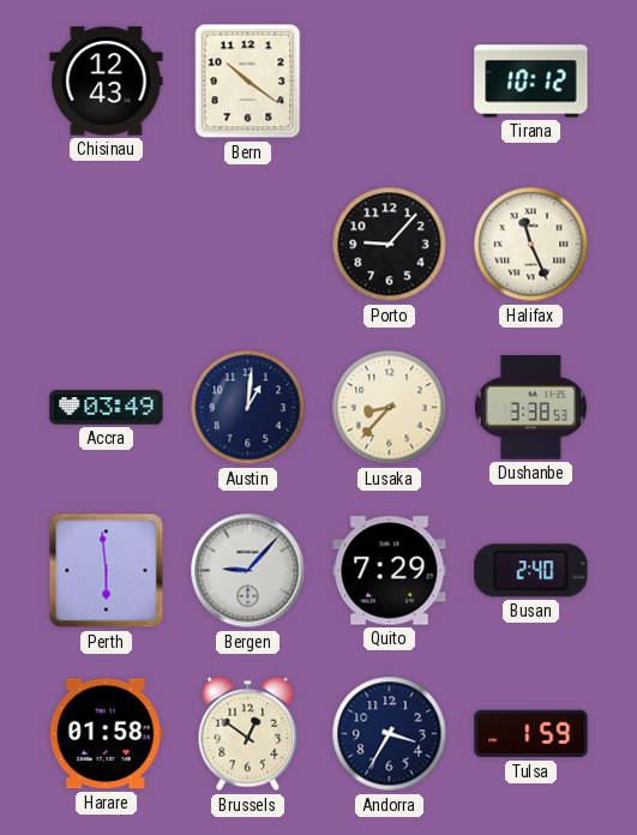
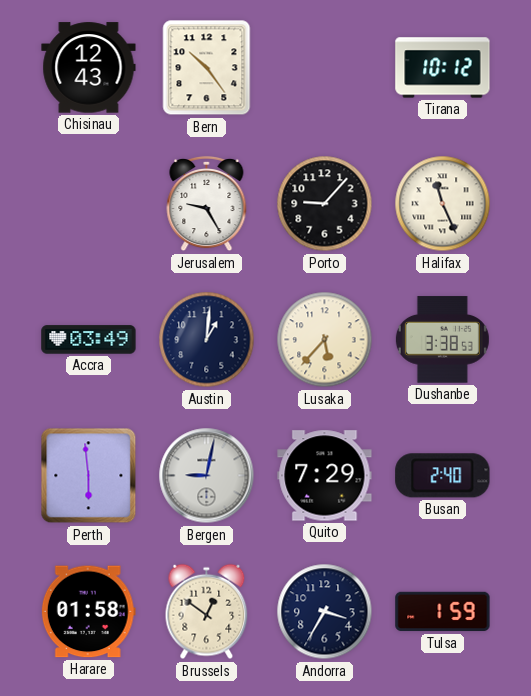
Bern: 10:21 -> 10:24 (207, 68)
Jerusalem: none -> 9:25 (207, 204)
Lusaka: 8:37 -> 5:37 (325, 340)
Bergen: 9:07 -> 9:02 (207, 476)
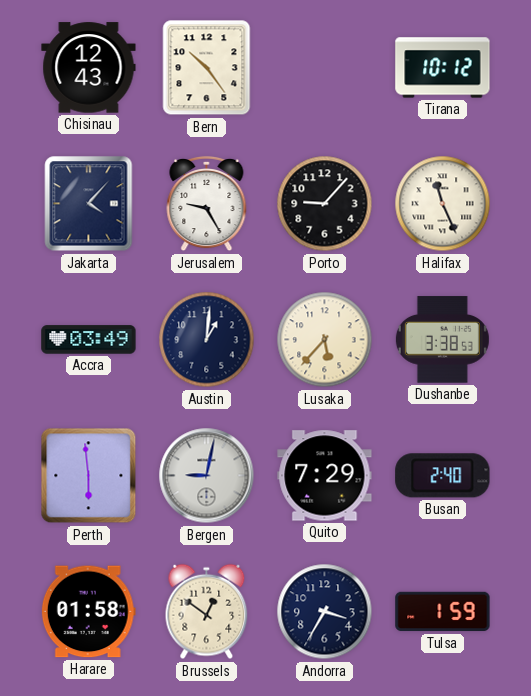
Jakarta: none -> 4:07 (89, 204)
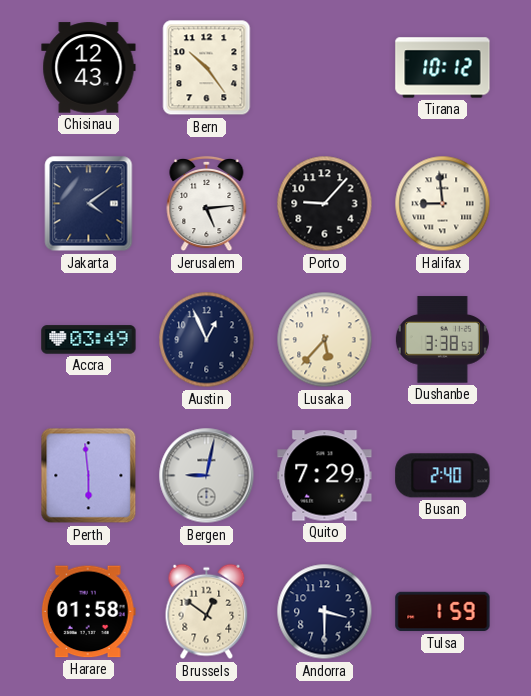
Jakarta: 4:07 -> 4:09 (89, 204)
Jerusalem: 9:25 -> 5:14 (207, 204)
Halifax: 11:26 -> 8:59 (443, 204)
Austin: 1:01 -> 12:56 (207, 340)
Andorra: 3:35 -> 3:30 (325, 612)
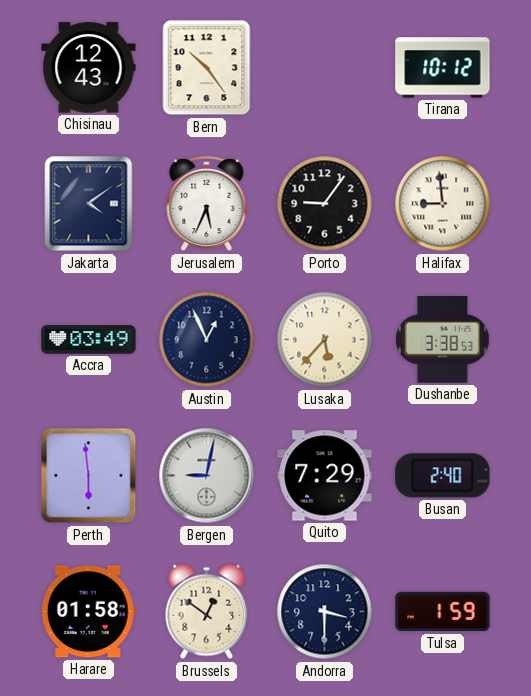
Jerusalem: 5:14 -> 5:34 (207, 204)
Porto: 9:07 -> 9:06 (325, 204)
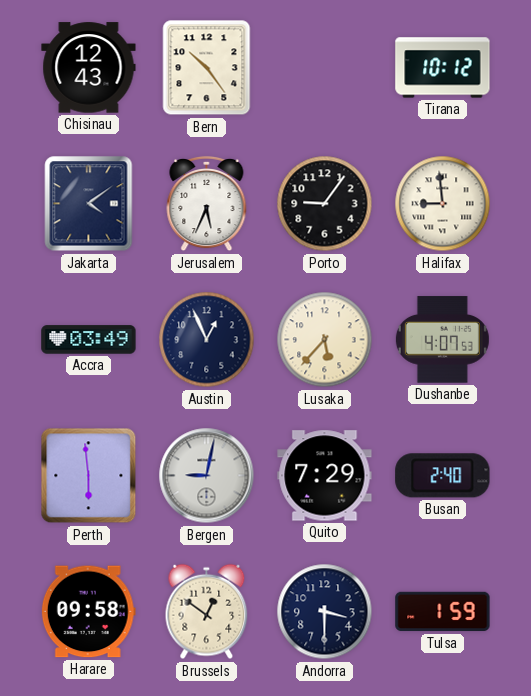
Dushanbe: 3:38 -> 4:07 (442, 340)
Harare: 01:58 -> 09:58 (88, 612)
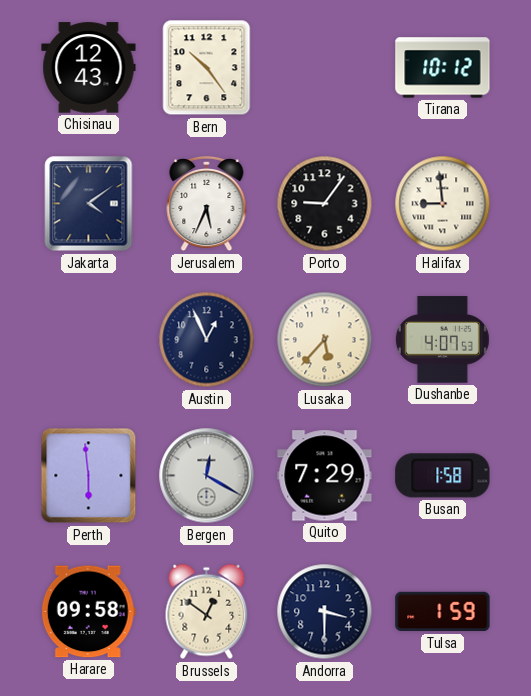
Accra: 03:49 -> none (89, 340)
Bergen: 9:02 -> 12:20 (207, 476)
Busan: 2:40 -> 1:58 (443, 476)
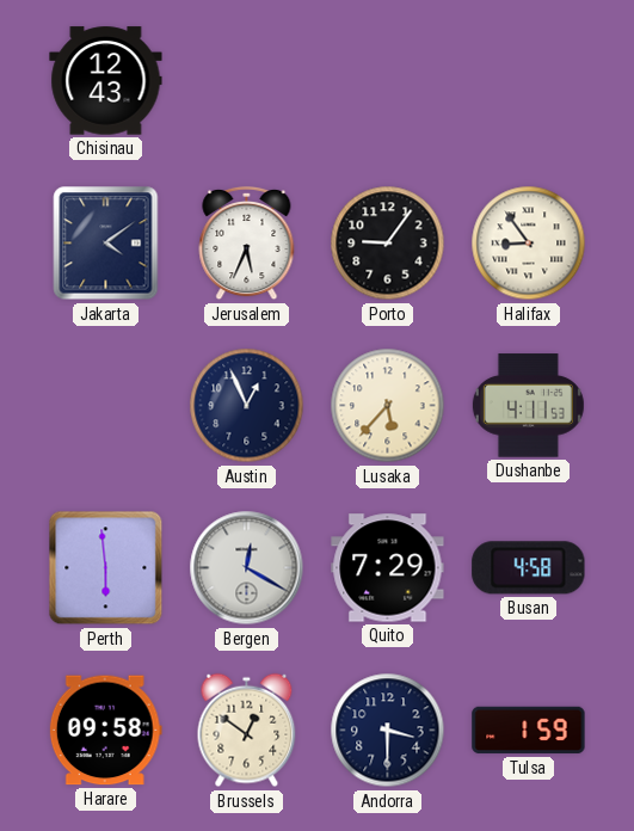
Bern: 10:24 -> none (207, 68)
Tirana: 10:12 -> none (443, 68)
Halifax: 8:59 -> 8:54 (529, 244)
Dushanbe: 4:07 -> 4:11 (528, 406)
Busan: 1:58 -> 4:58 (529, 568)
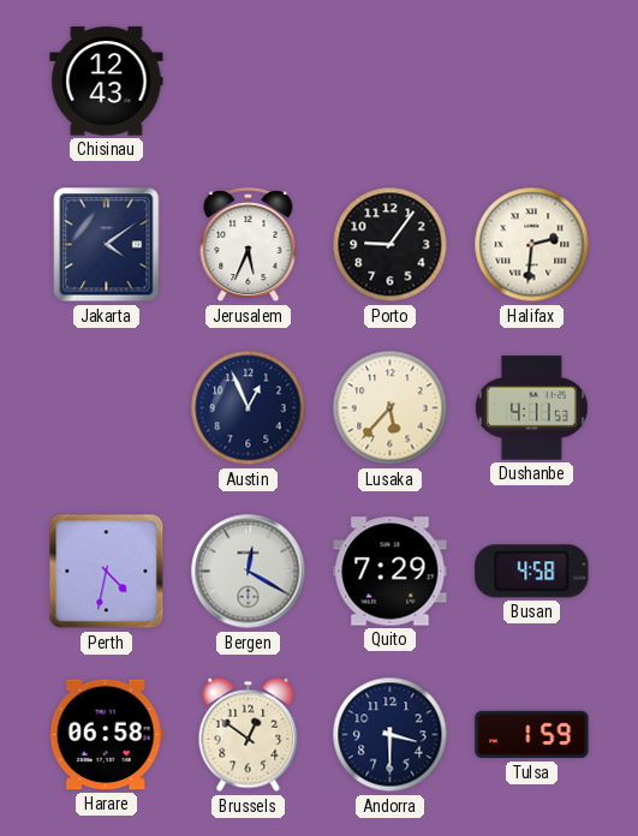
Halifax: 8:54 -> 2:31 (532, 245)
Perth: 5:59 -> 4:32 (107, 572)
Harare: 09:58 -> 06:58 (106, 735)
